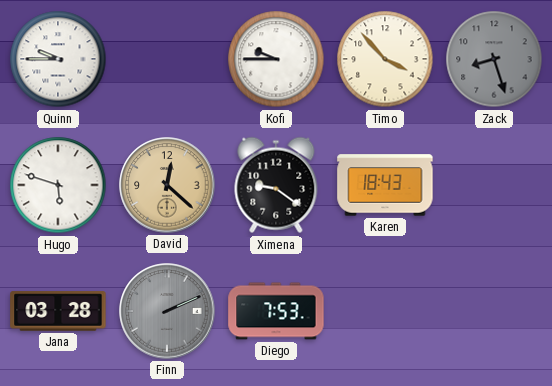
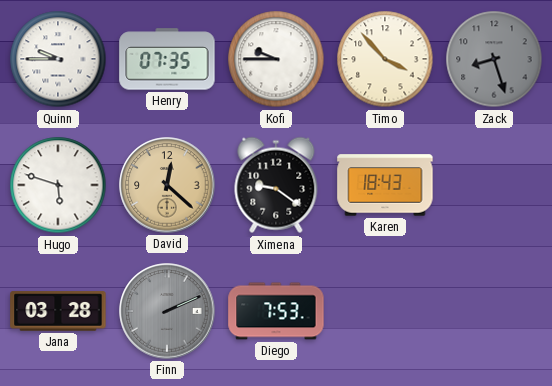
Henry: none -> 07:35 (167, 59)
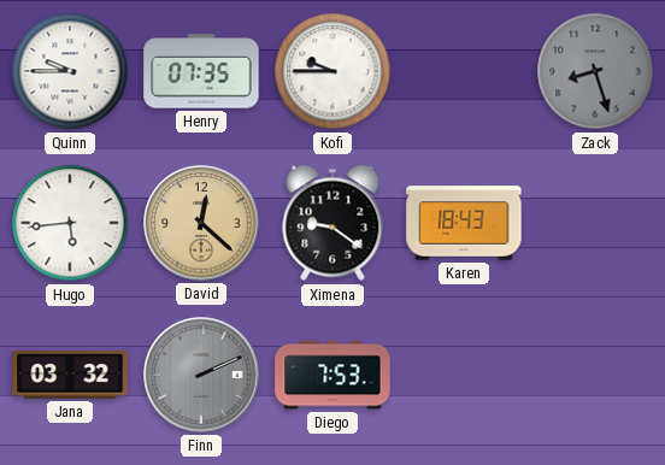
Timo: 3:53 -> none (385, 59)
Hugo: 5:48 -> 5:44 (70, 223)
Jana: 03:28 -> 03:32 (70, 375)
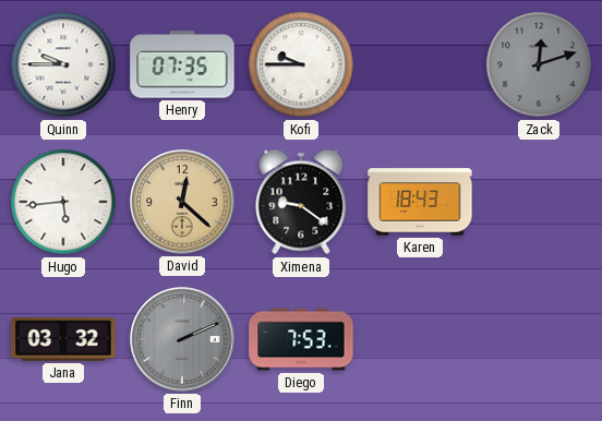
Zack: 8:27 -> 12:12 (539, 64)
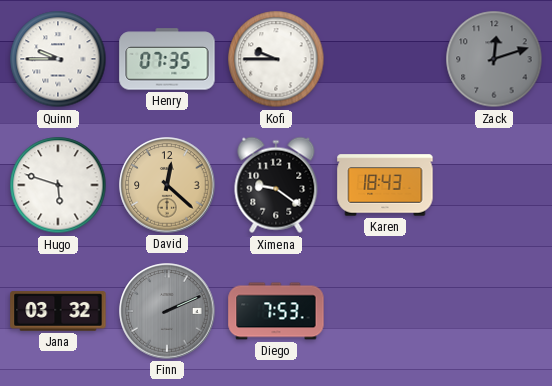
Hugo: 5:44 -> 5:48 (58, 185)
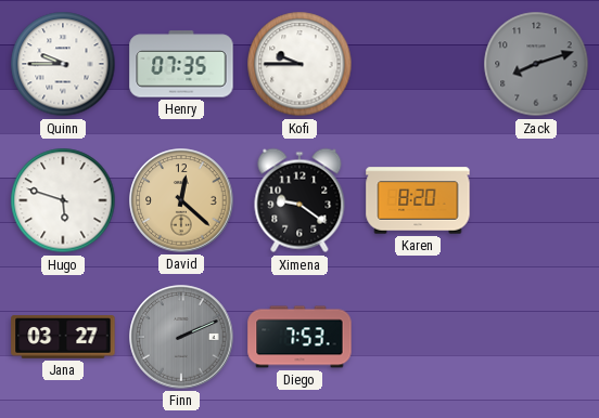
Zack: 12:12 -> 8:12 (536, 64)
Karen: 18:43 -> 8:20 (418, 200)
Jana: 03:32 -> 03:27 (63, 337)
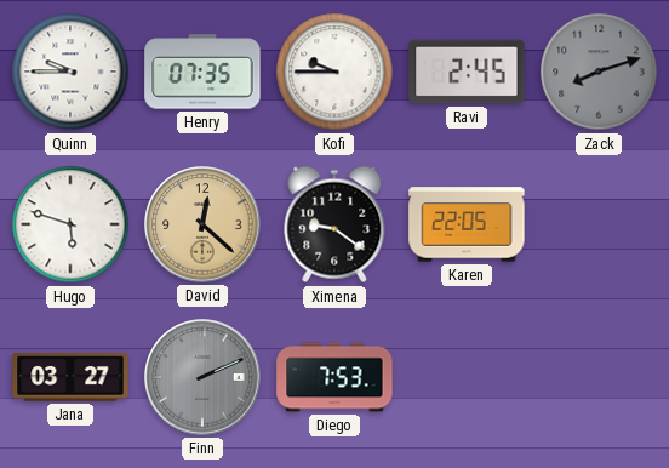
Ravi: none -> 2:45 (467, 72)
Karen: 8:20 -> 22:05 (467, 224)
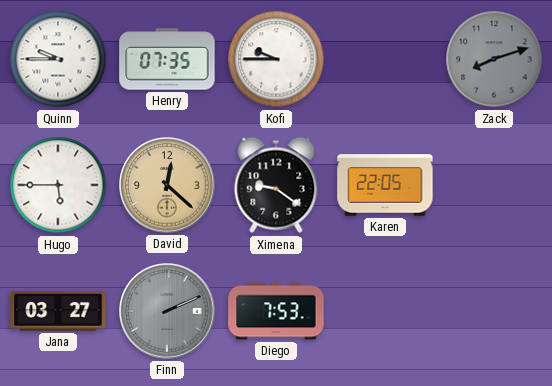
Ravi: 2:45 -> none (467, 72)
Hugo: 5:48 -> 5:45 (58, 185)
